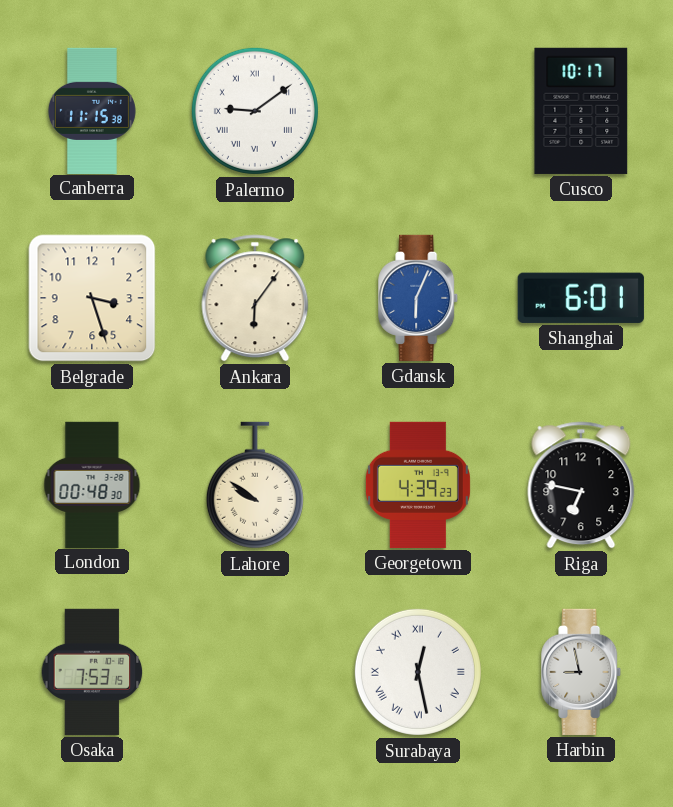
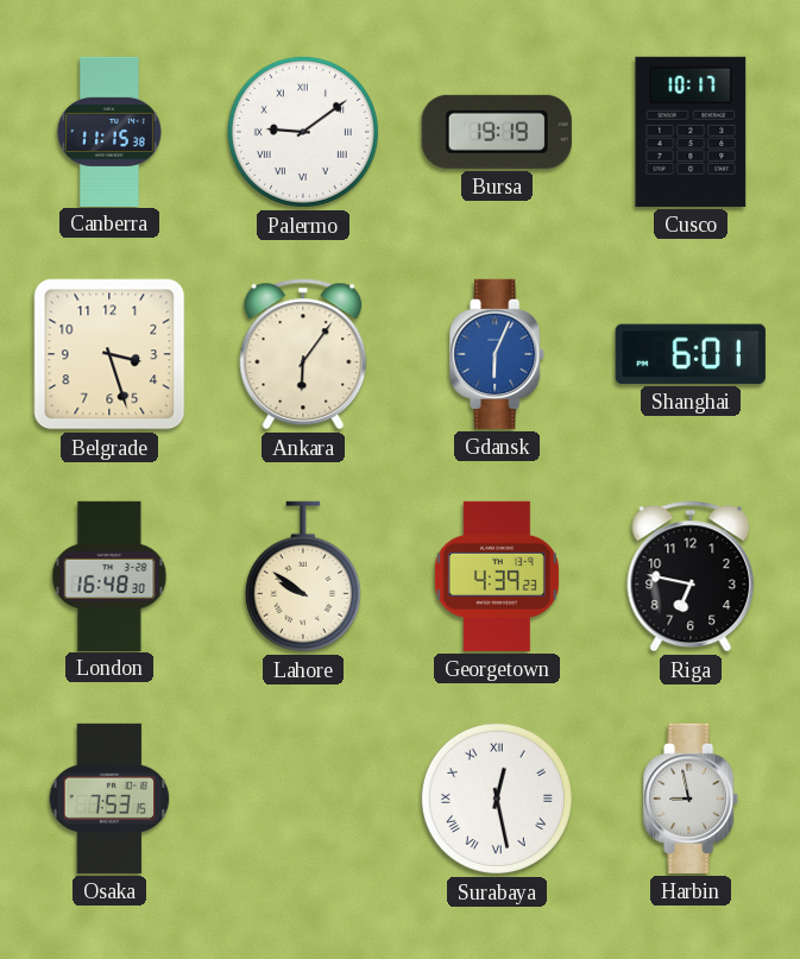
Bursa: none -> 19:19 (497, 132)
London: 00:48 -> 16:48 (109, 575)
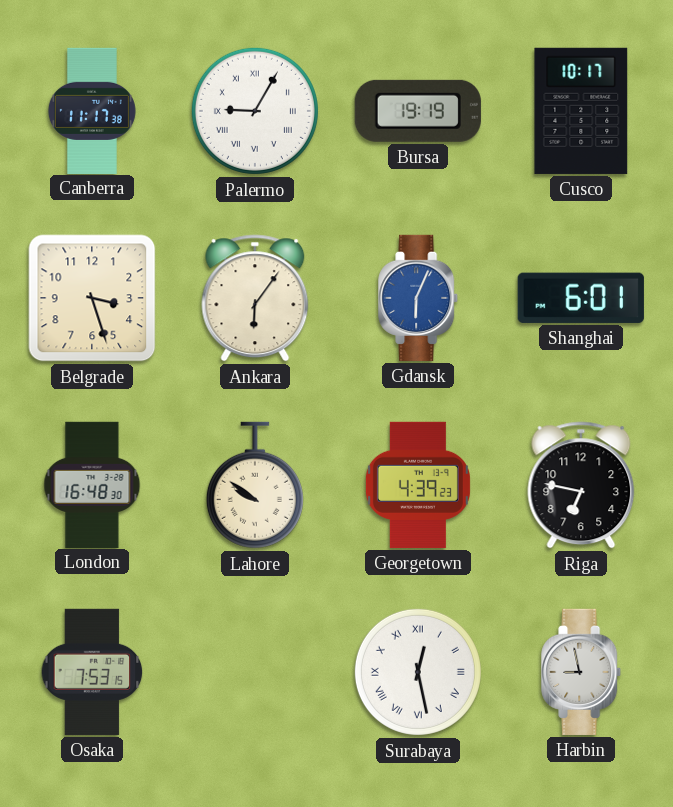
Canberra: 11:15 -> 11:17 (92, 110)
Palermo: 9:09 -> 9:05 (255, 111)
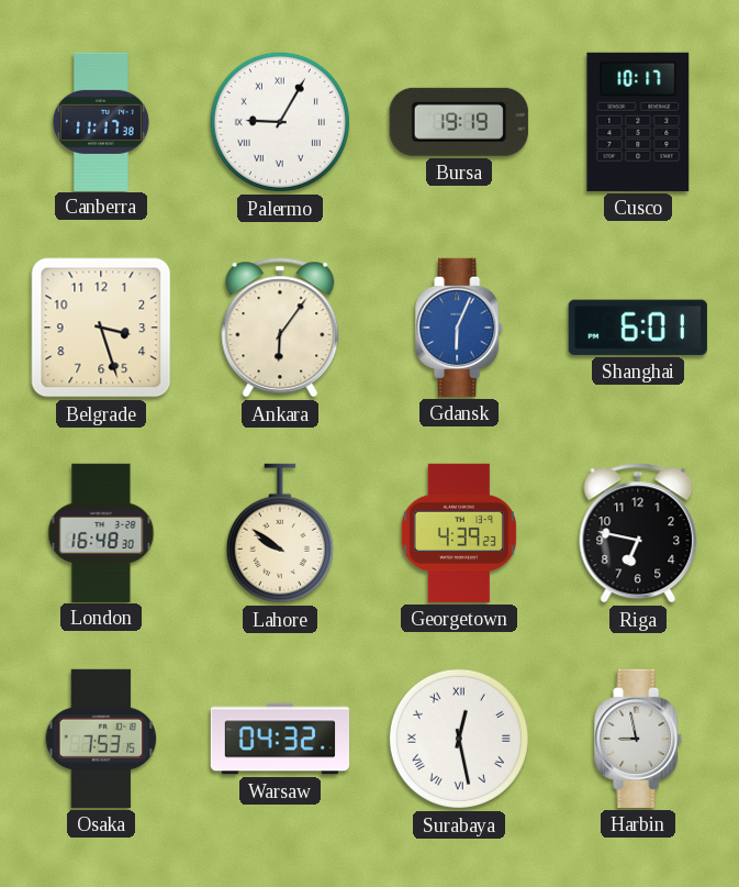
Warsaw: none -> 04:32 (279, 739)
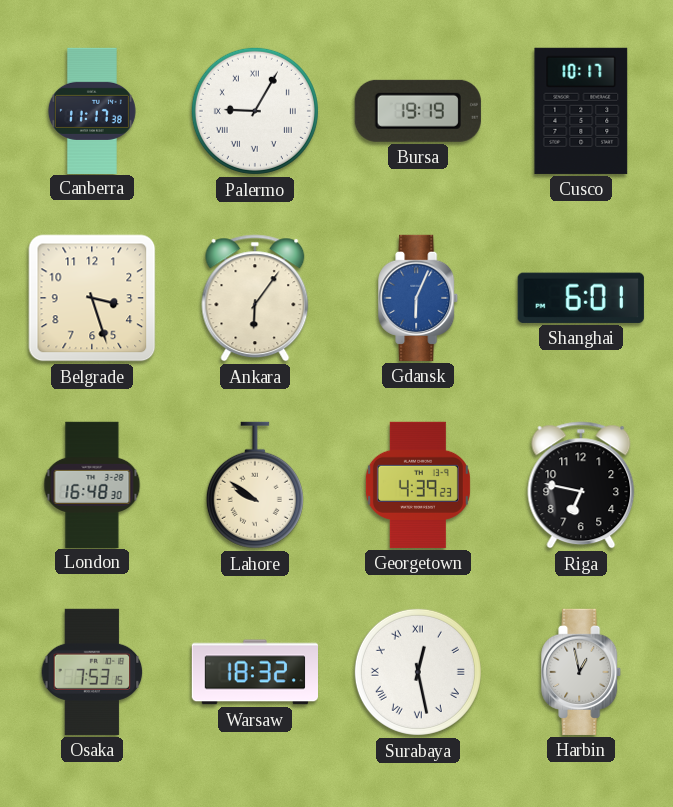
Warsaw: 04:32 -> 18:32 (254, 672)
Harbin: 8:58 -> 12:58 (582, 672)
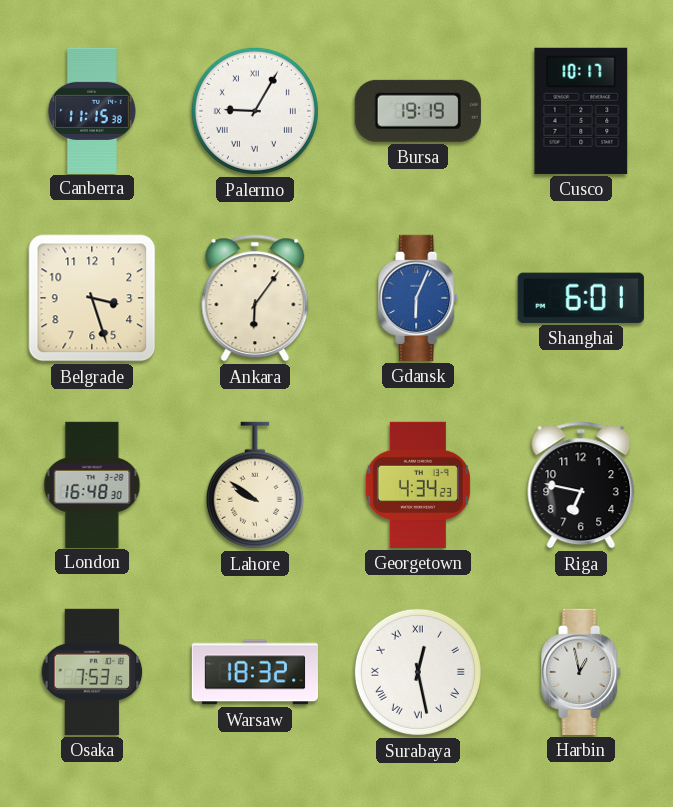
Canberra: 11:17 -> 11:15 (92, 110)
Georgetown: 4:39 -> 4:34 (418, 485)
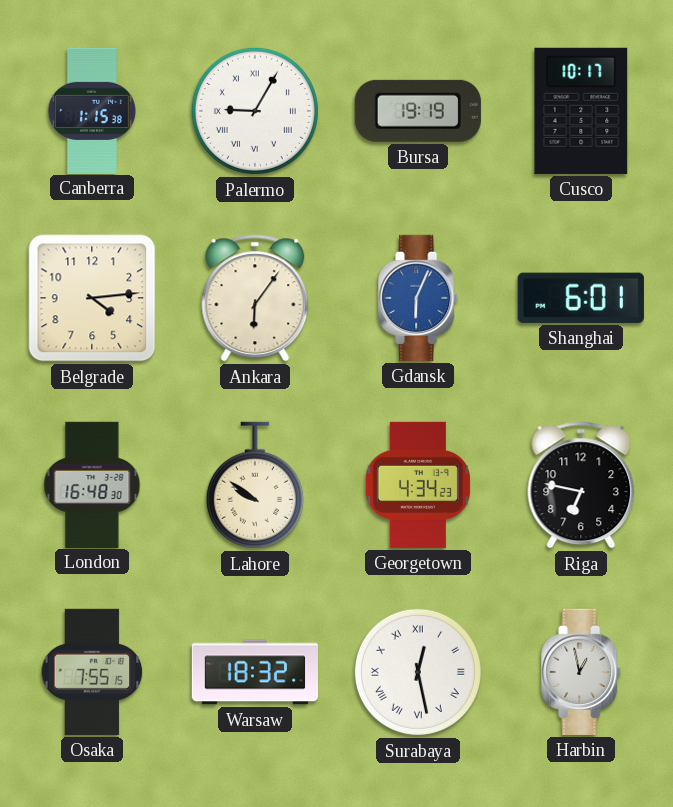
Canberra: 11:15 -> 1:15 (92, 110)
Belgrade: 3:27 -> 4:14 (92, 298)
Osaka: 7:53 -> 7:55 (92, 672)
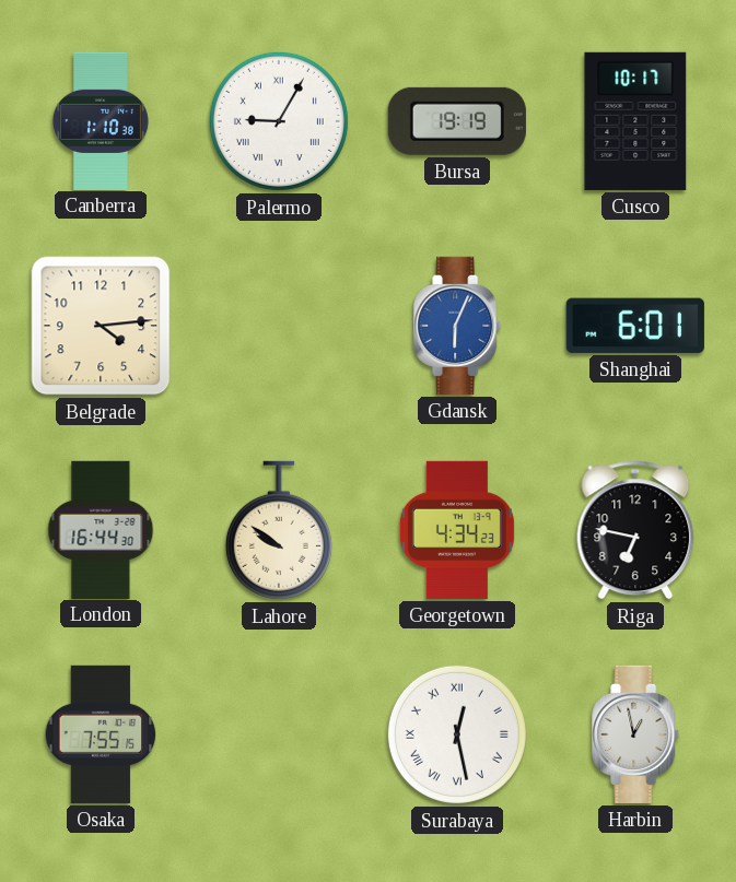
Canberra: 1:15 -> 1:10 (101, 120)
Ankara: 6:06 -> none (255, 298)
London: 16:48 -> 16:44 (101, 529)
Warsaw: 18:32 -> none (254, 672)
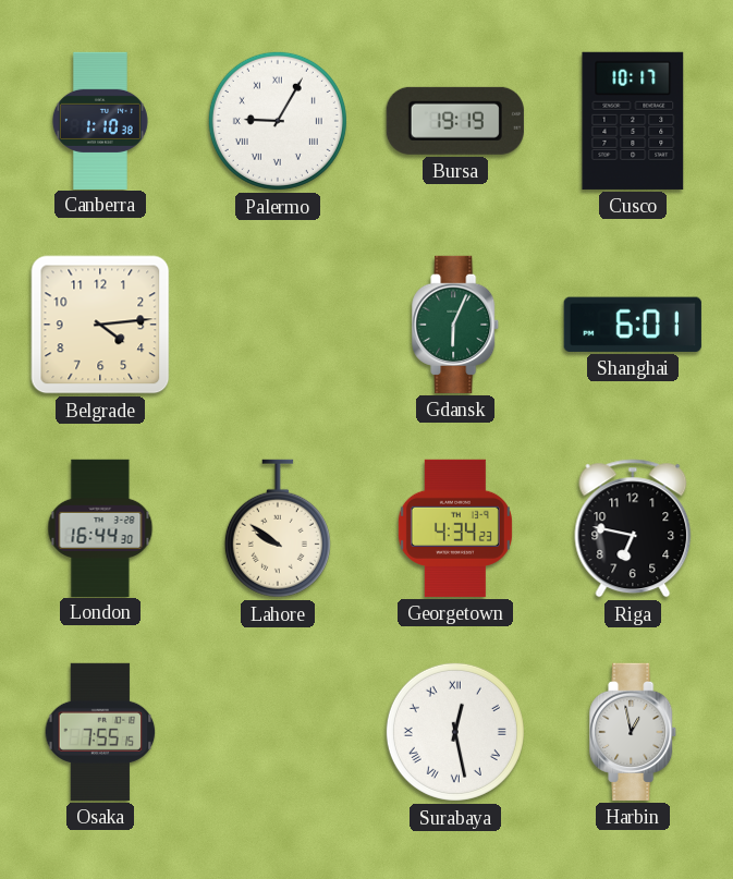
Gdansk dial: blue -> green (456, 325)
